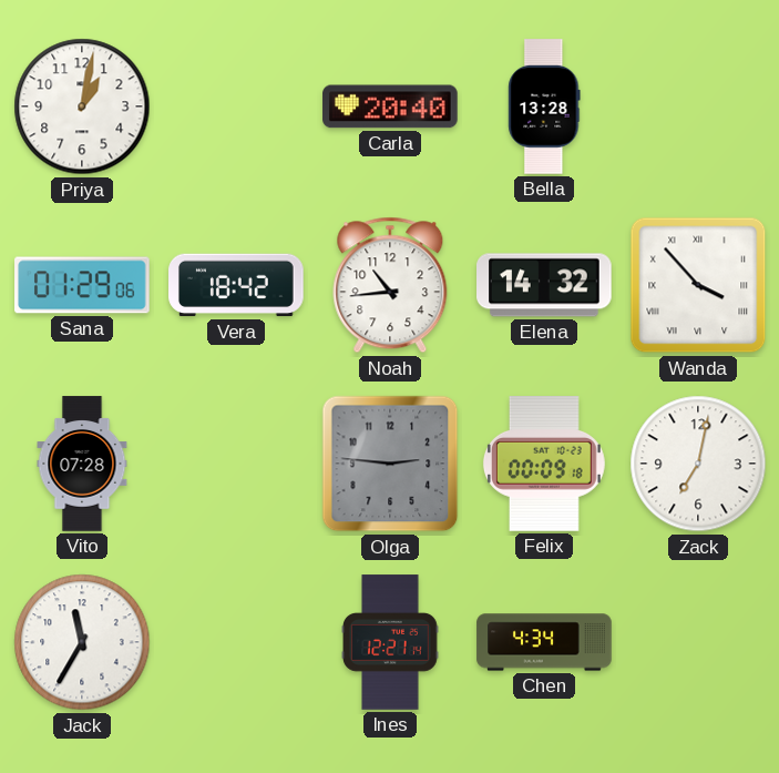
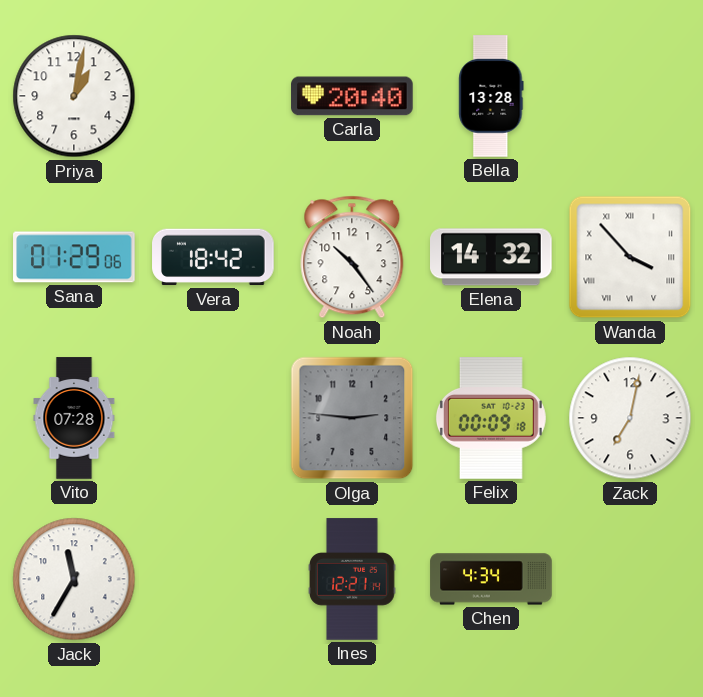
Noah: 10:44 -> 10:24 (352, 257)
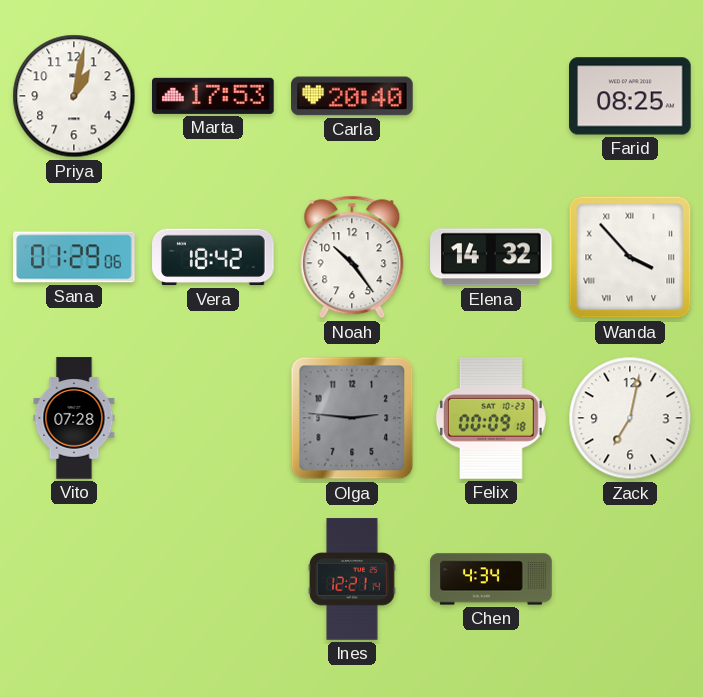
Marta: none -> 17:53 (214, 96)
Bella: 13:28 -> none (491, 96)
Farid: none -> 08:25 (630, 96)
Jack: 11:35 -> none (74, 579)
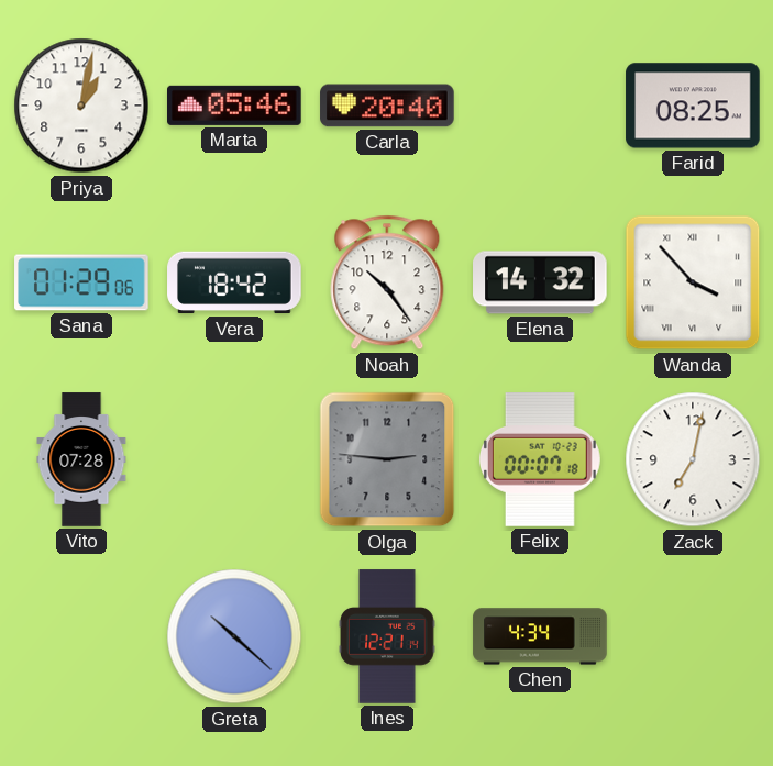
Marta: 17:53 -> 05:46 (235, 106)
Felix: 00:09 -> 00:07 (540, 459)
Greta: none -> 10:22 (234, 636)
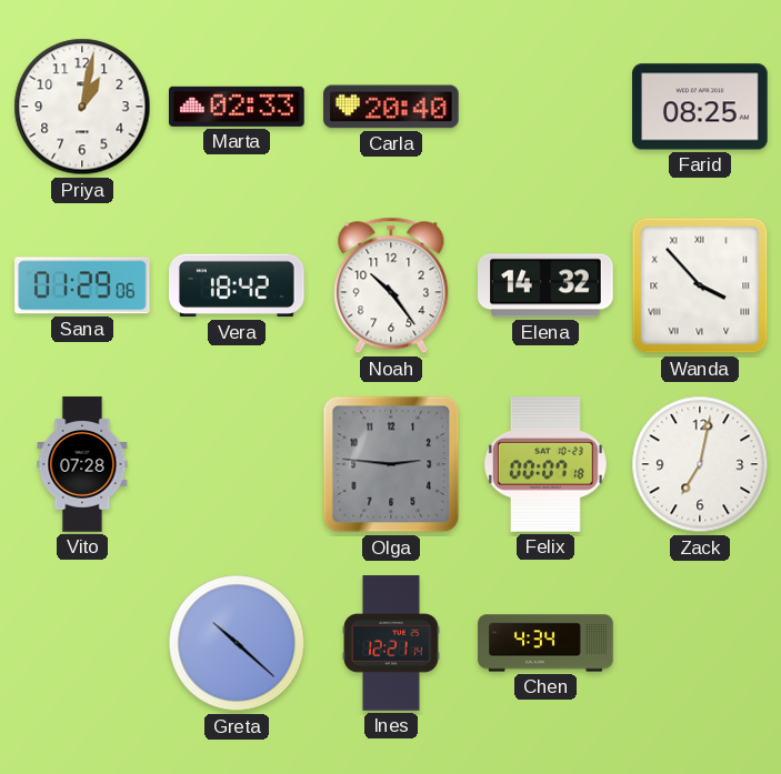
Marta: 05:46 -> 02:33 (238, 107)
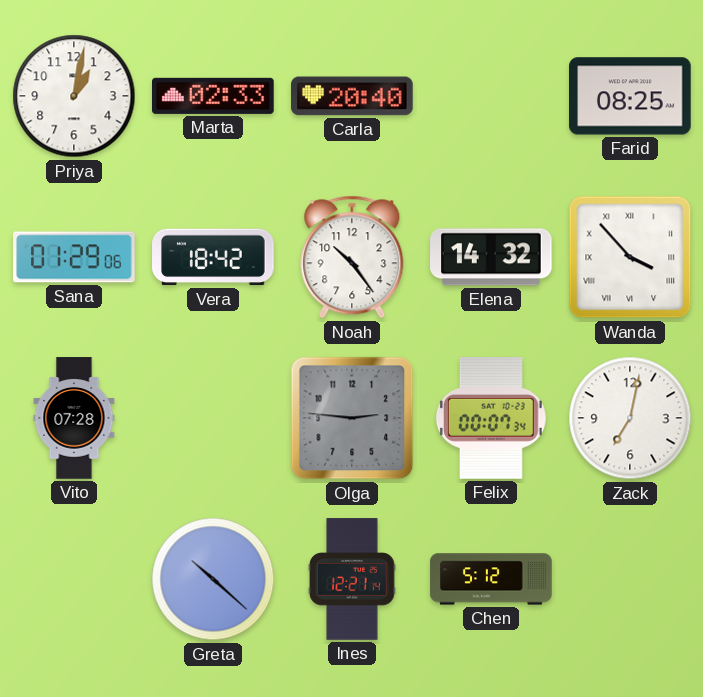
Felix: 00:07:18 -> 00:07:34 (491, 418)
Chen: 4:34 -> 5:12 (491, 579)
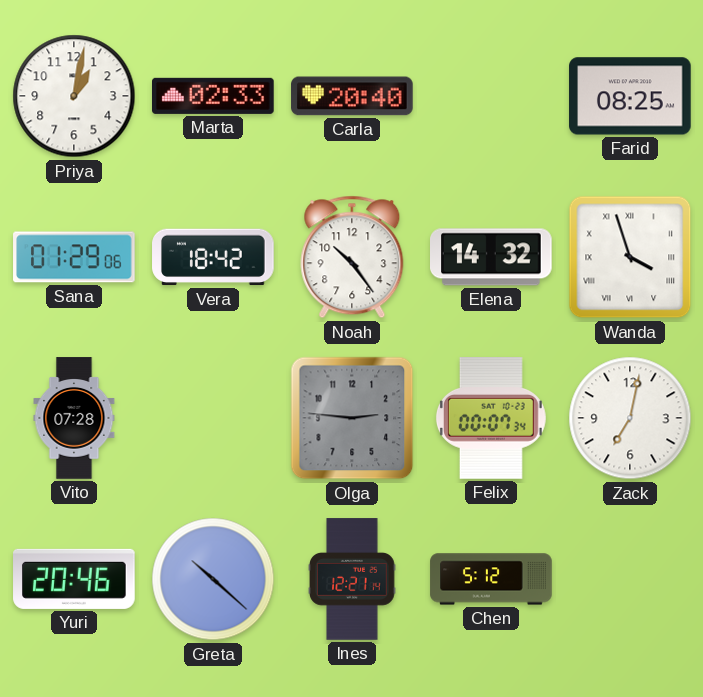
Wanda: 3:53 -> 3:57 (630, 257)
Yuri: none -> 20:46 (74, 579)
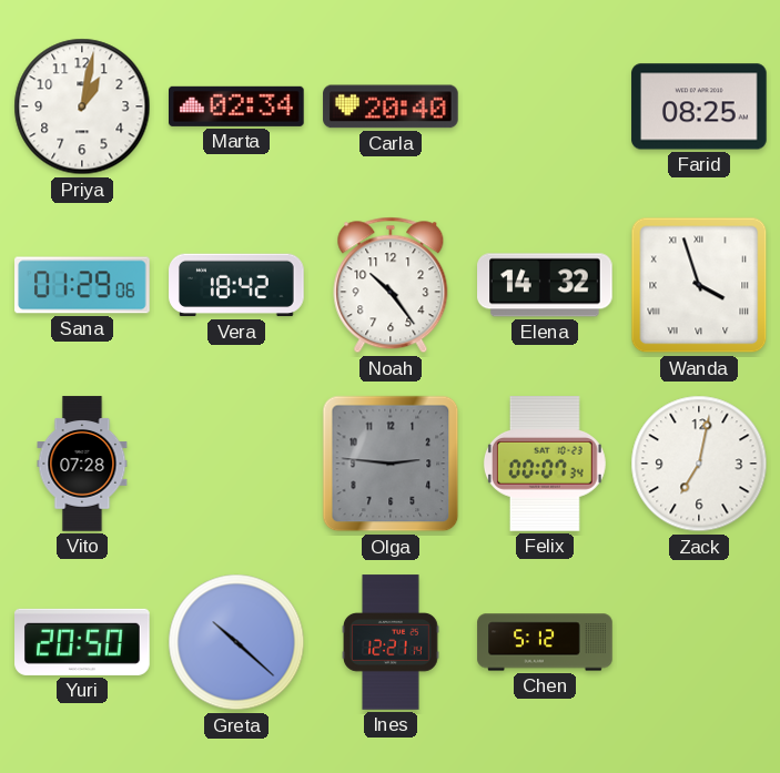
Marta: 02:33 -> 02:34 (237, 106)
Yuri: 20:46 -> 20:50 (82, 642)
